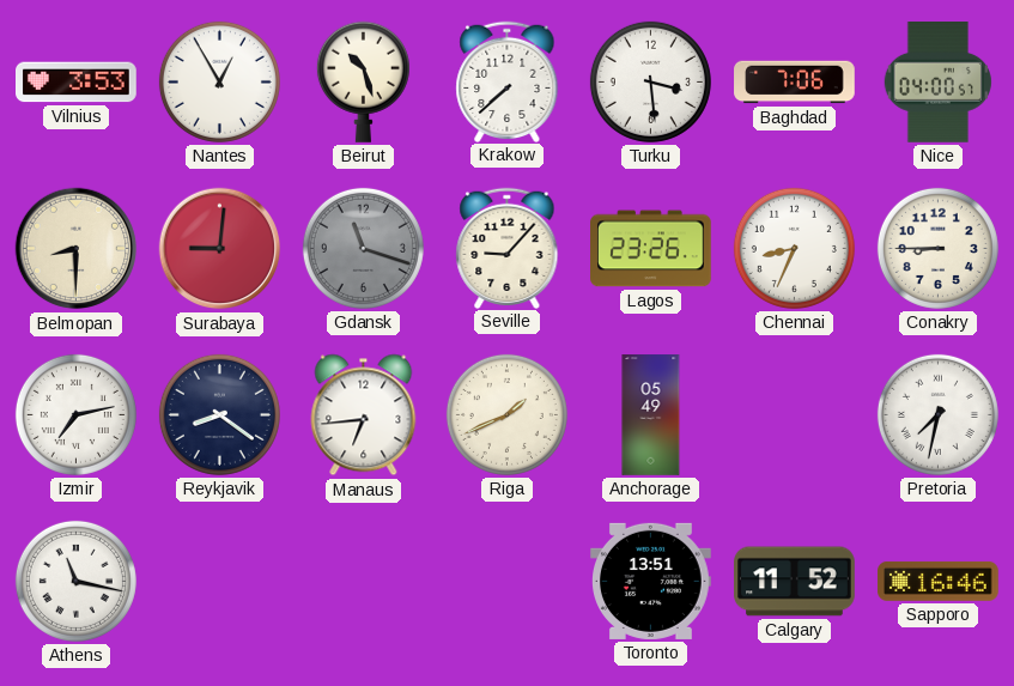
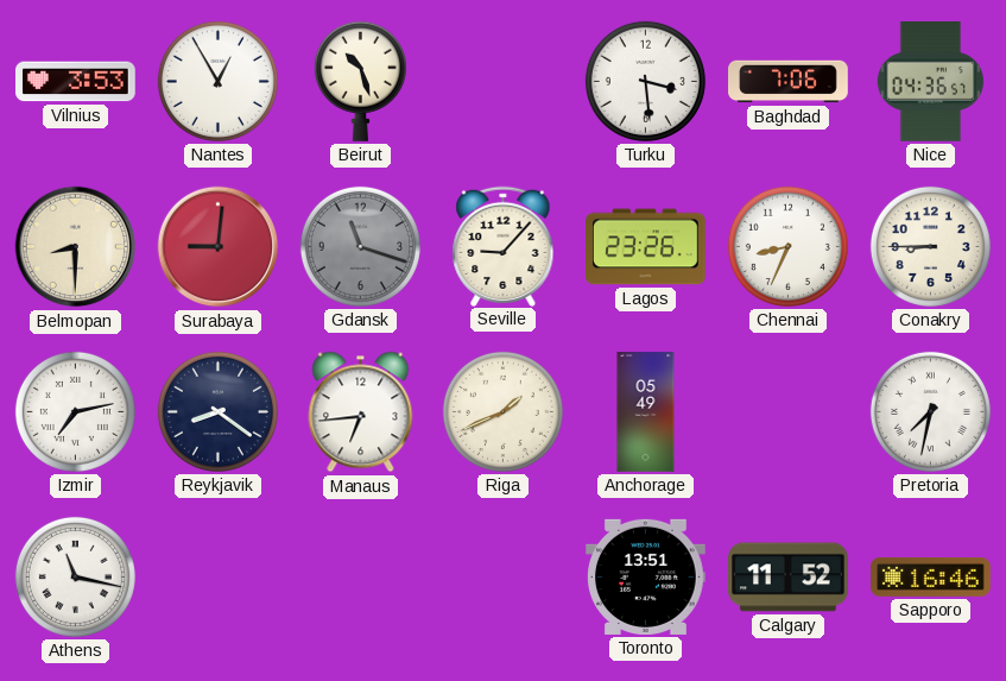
Krakow: 7:38 -> none (508, 81)
Nice: 04:00 -> 04:36 (930, 82)
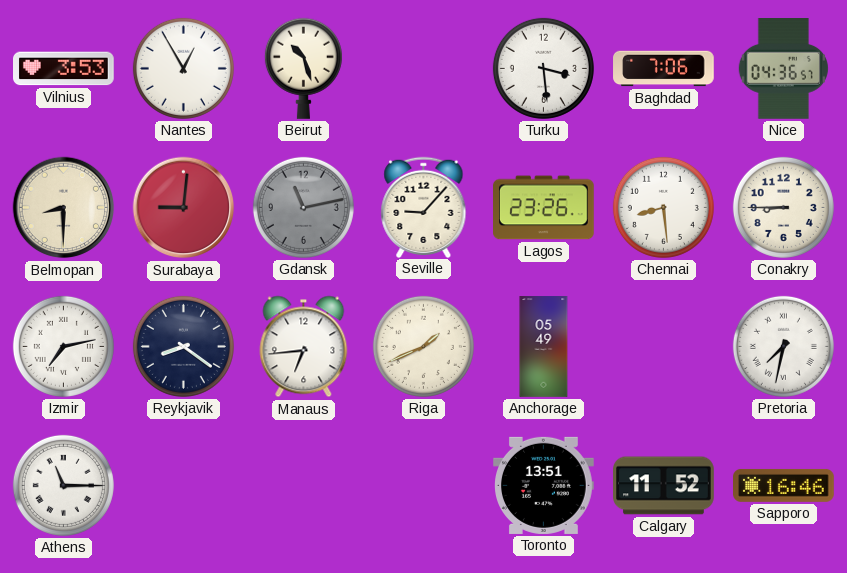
Gdansk: 11:18 -> 11:13 (303, 207)
Chennai: 8:34 -> 8:29 (663, 207)
Athens: 11:17 -> 11:15 (63, 485)
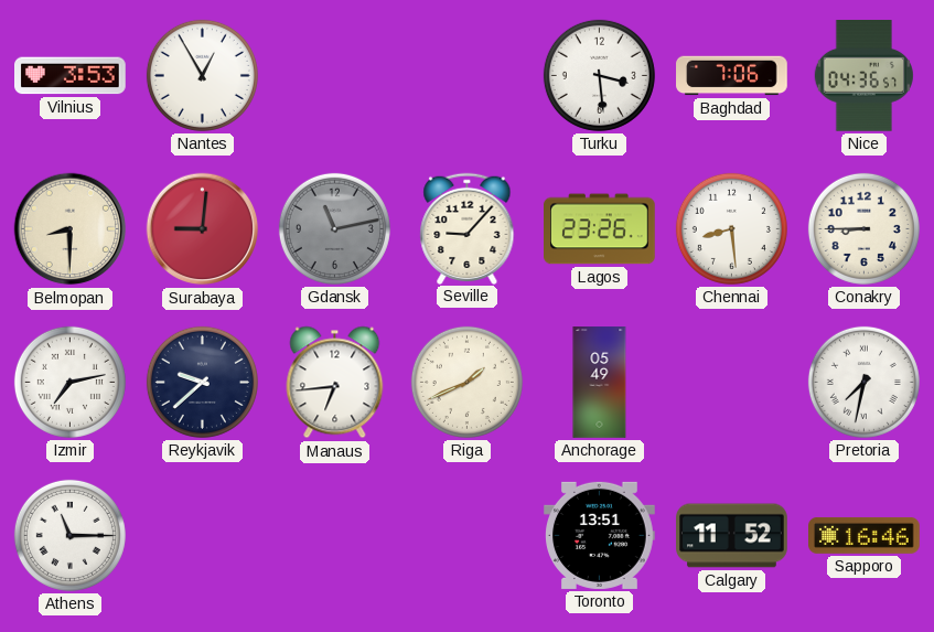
Beirut: 10:27 -> none (303, 68)
Reykjavik: 8:21 -> 9:38 (202, 382)
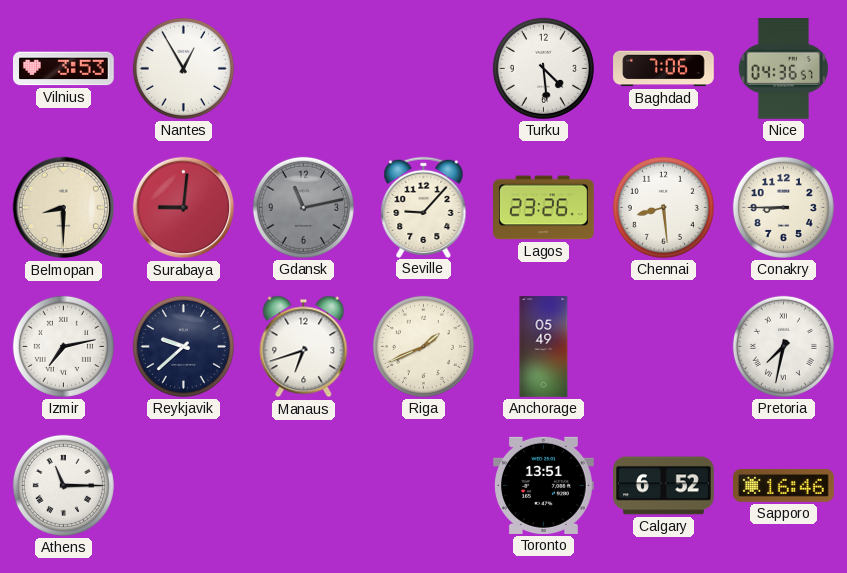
Turku: 3:29 -> 4:29 (543, 68)
Manaus: 6:44 -> 6:42 (304, 347)
Calgary: 11:52 -> 6:52 (664, 486)
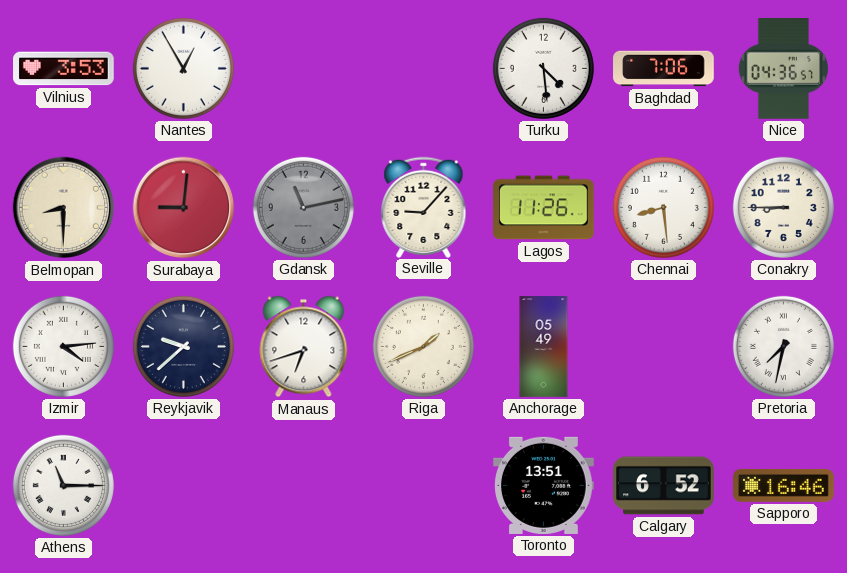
Lagos: 23:26 -> 11:26 (544, 208)
Izmir: 7:13 -> 4:14 (63, 346)
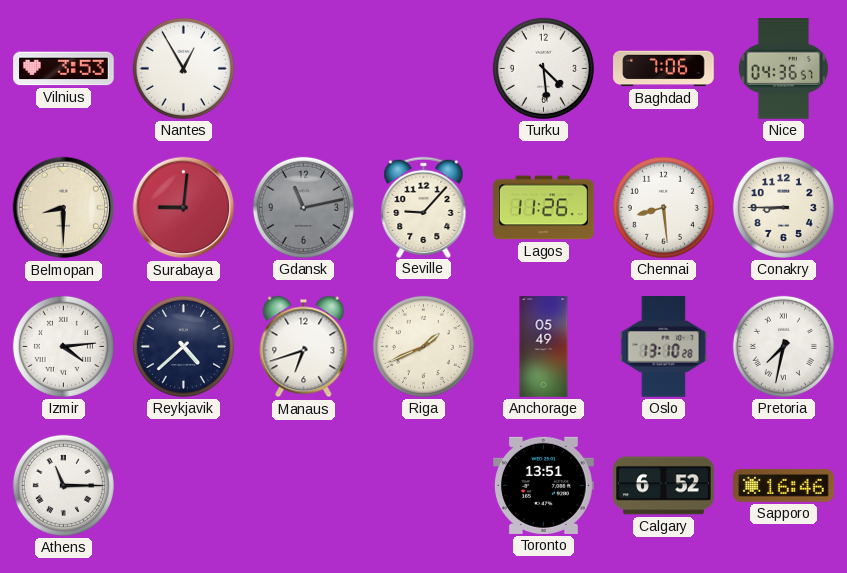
Reykjavik: 9:38 -> 4:38 (183, 346)
Oslo: none -> 13:10 (664, 347)
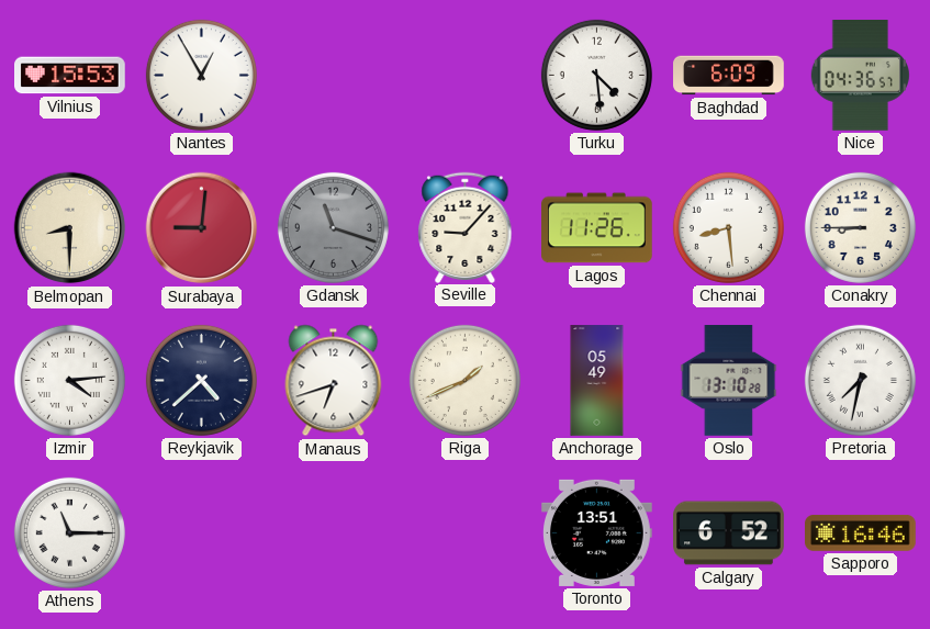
Vilnius: 3:53 -> 15:53 (70, 76)
Baghdad: 7:06 -> 6:09 (729, 76)
Gdansk: 11:13 -> 11:18 (333, 227)
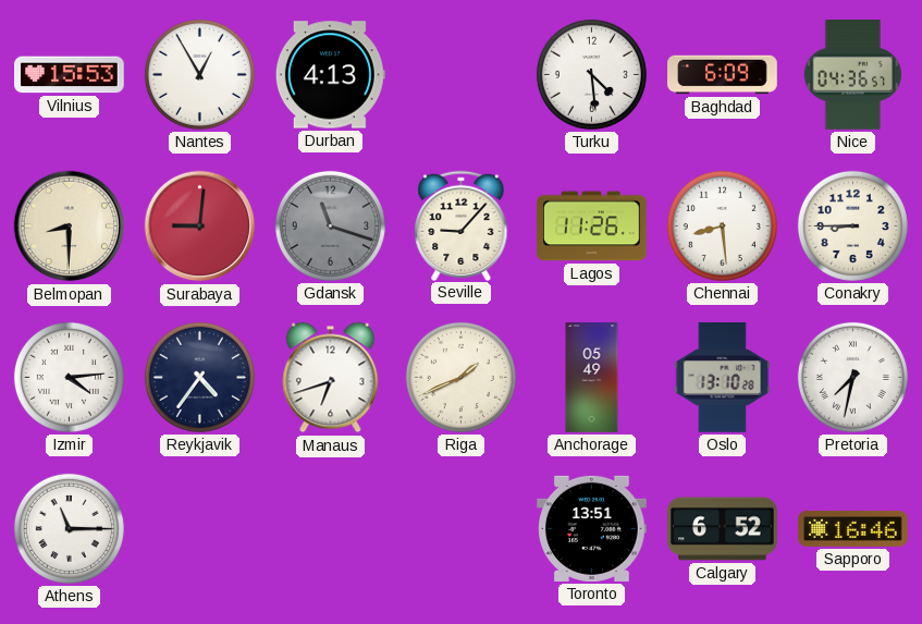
Durban: none -> 4:13 (330, 75)
Reykjavik: 4:38 -> 4:36 (199, 377)
